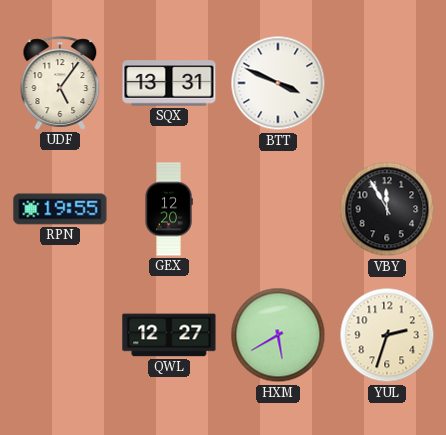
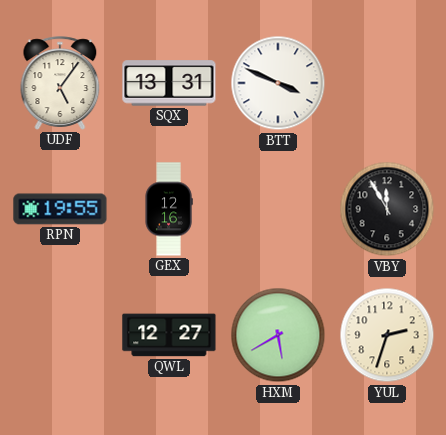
GEX: 12:20 -> 12:16 (169, 209)
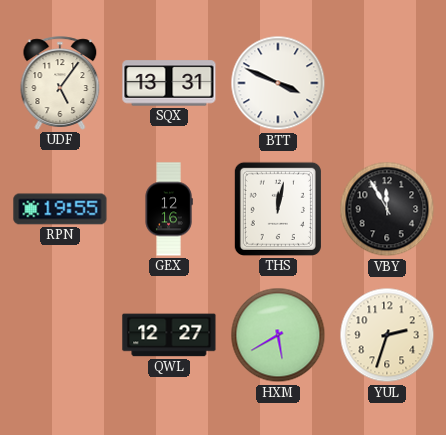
THS: none -> 12:02 (278, 209)
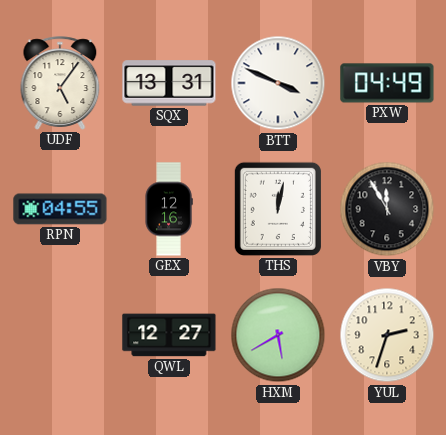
PXW: none -> 04:49 (387, 83)
RPN: 19:55 -> 04:55 (60, 209)
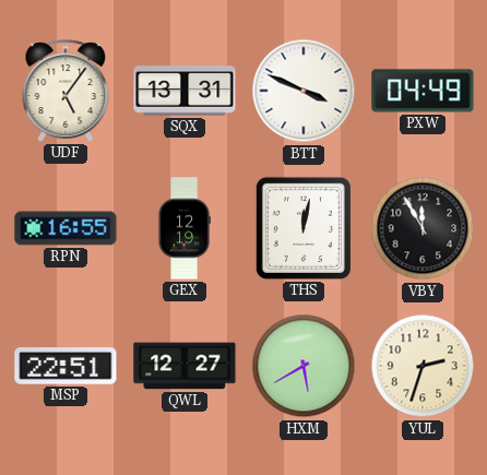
RPN: 04:55 -> 16:55 (66, 228)
GEX: 12:16 -> 12:19 (185, 228)
MSP: none -> 22:51 (66, 366)
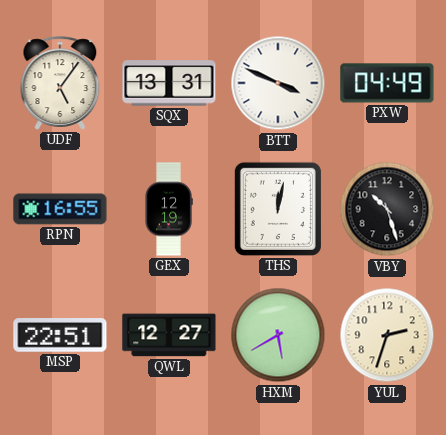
VBY: 11:55 -> 10:27 (387, 209)
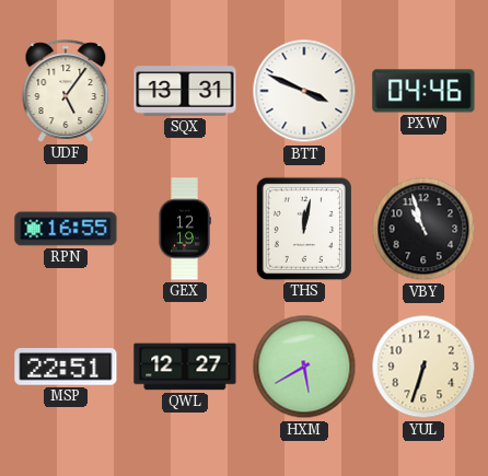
PXW: 04:49 -> 04:46 (423, 91)
VBY: 10:27 -> 10:57 (423, 229)
YUL: 2:33 -> 6:33 (423, 367)
